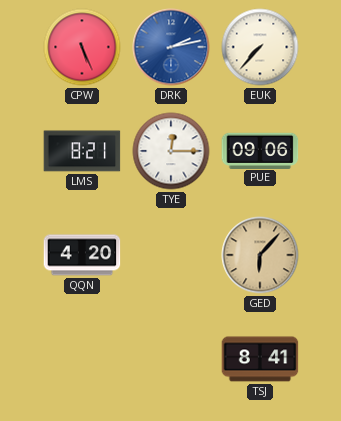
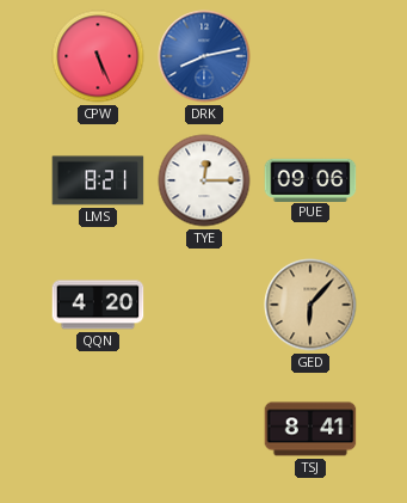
DRK: 2:13 -> 8:13 (204, 56)
EUK: 7:37 -> none (260, 47)
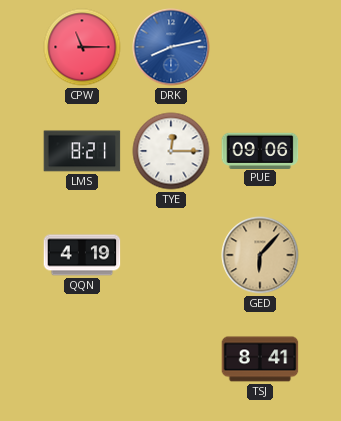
CPW: 5:26 -> 11:15 (82, 47)
QQN: 4:20 -> 4:19 (82, 255)
